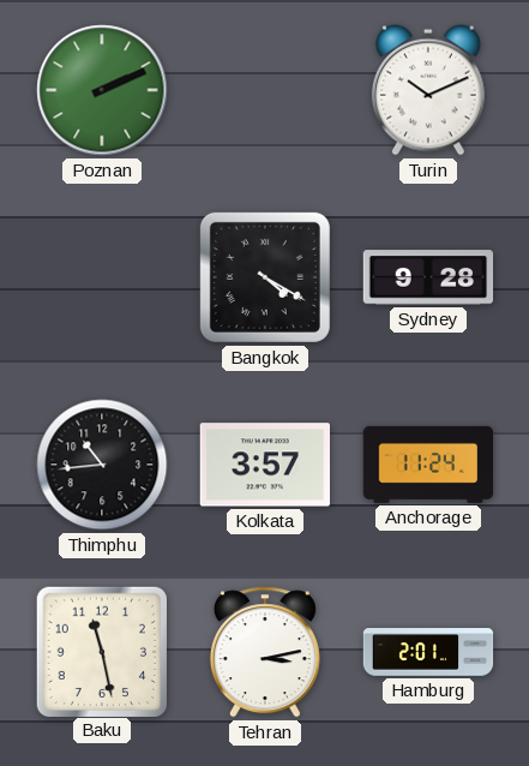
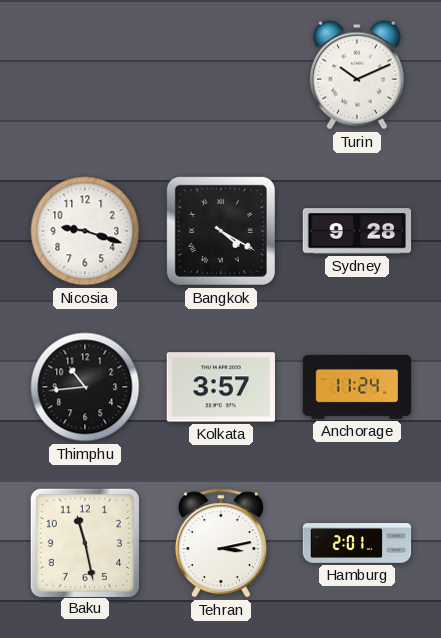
Poznan: 2:11 -> none (102, 90)
Nicosia: none -> 9:18 (85, 231)
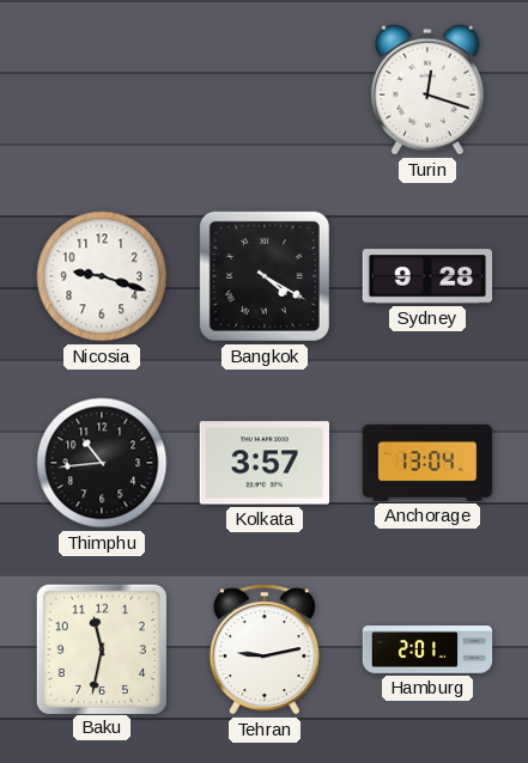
Turin: 10:11 -> 12:18 (427, 90)
Anchorage: 11:24 -> 13:04 (427, 463)
Baku: 11:28 -> 11:32 (101, 648)
Tehran: 3:13 -> 9:13 (265, 649)
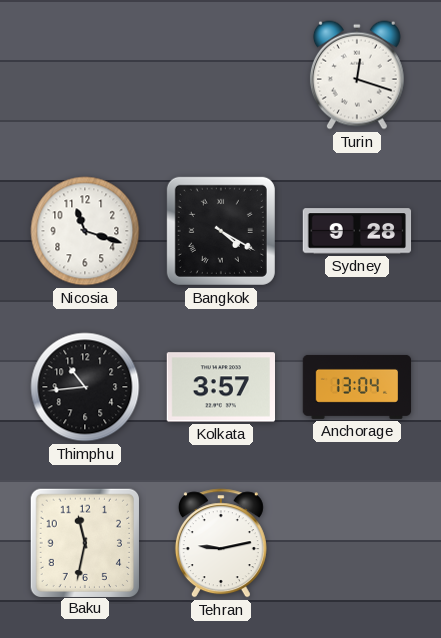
Nicosia: 9:18 -> 11:18 (85, 231)
Hamburg: 2:01 -> none (427, 649)
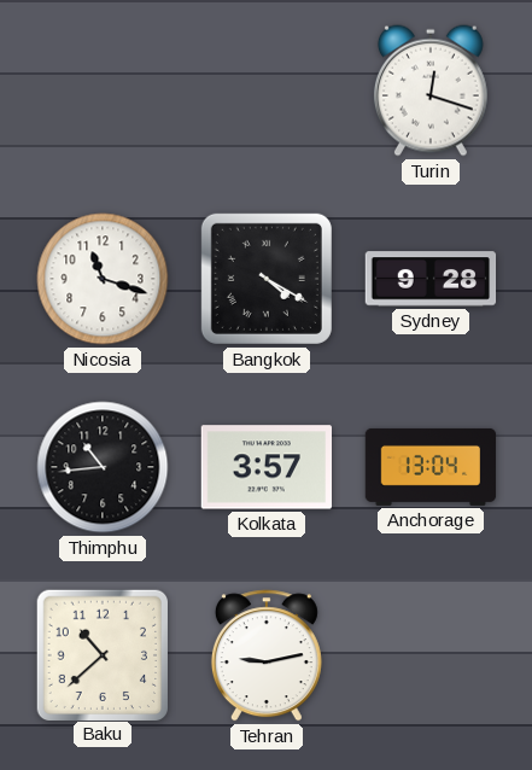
Baku: 11:32 -> 10:38 (101, 654)
